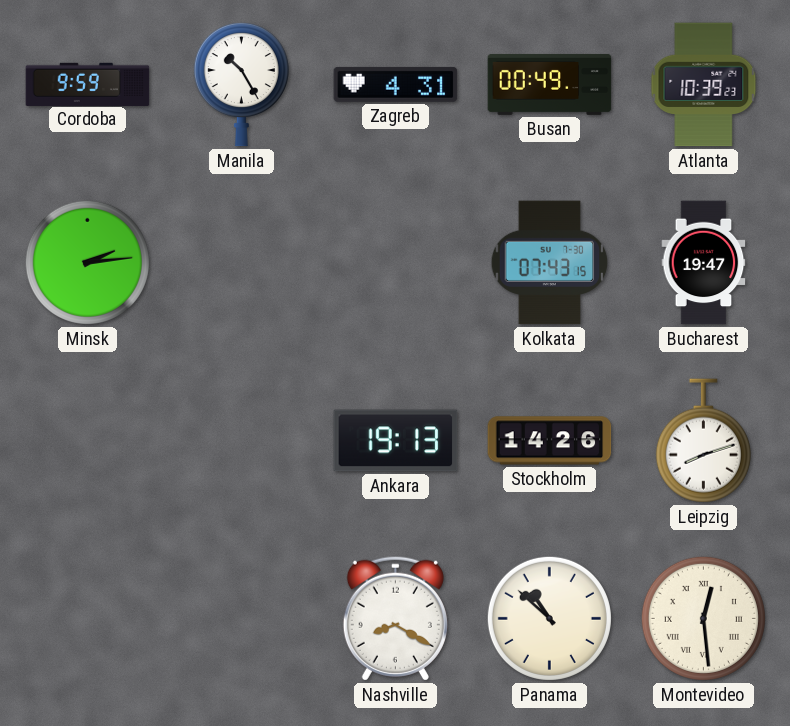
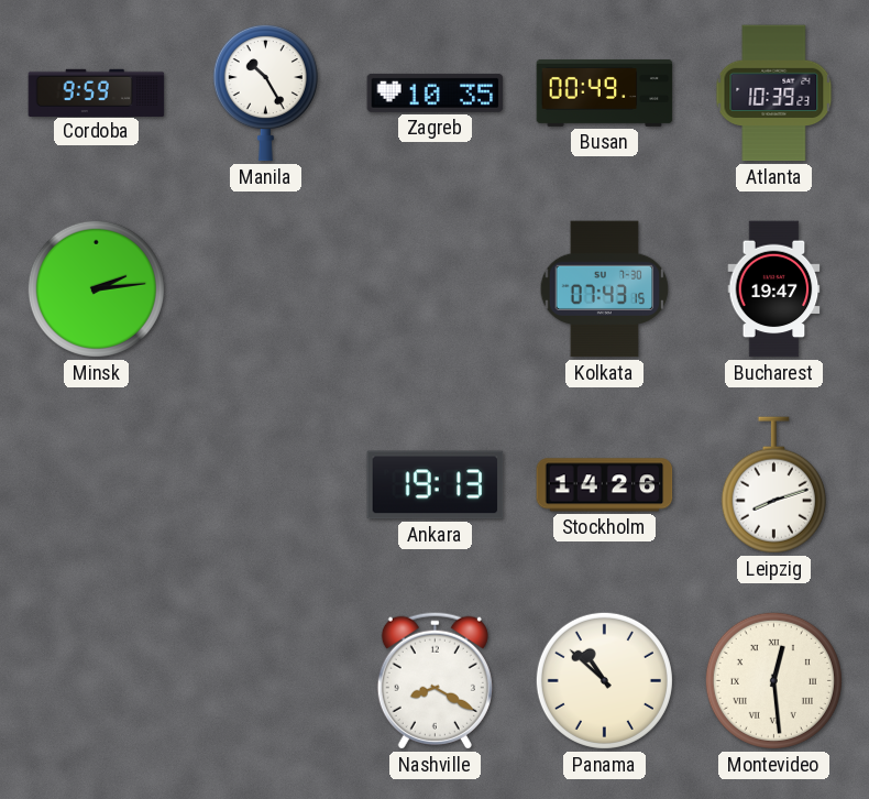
Zagreb: 4:31 -> 10:35 (436, 92)
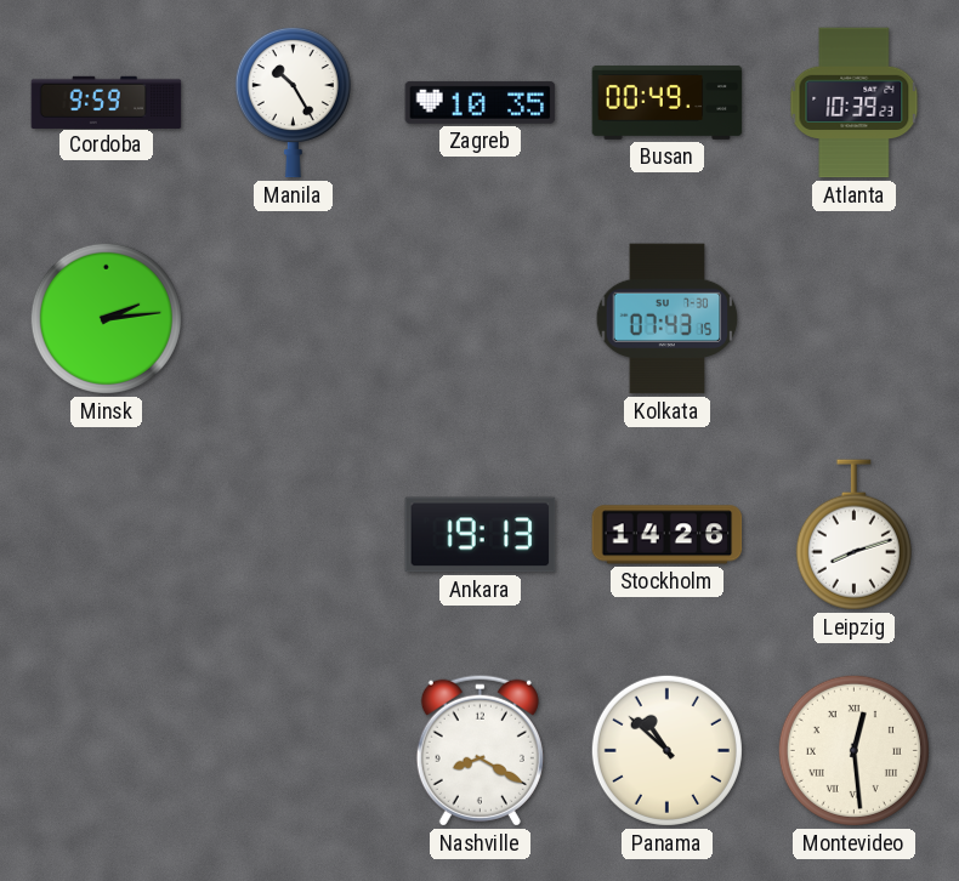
Bucharest: 19:47 -> none (774, 289)
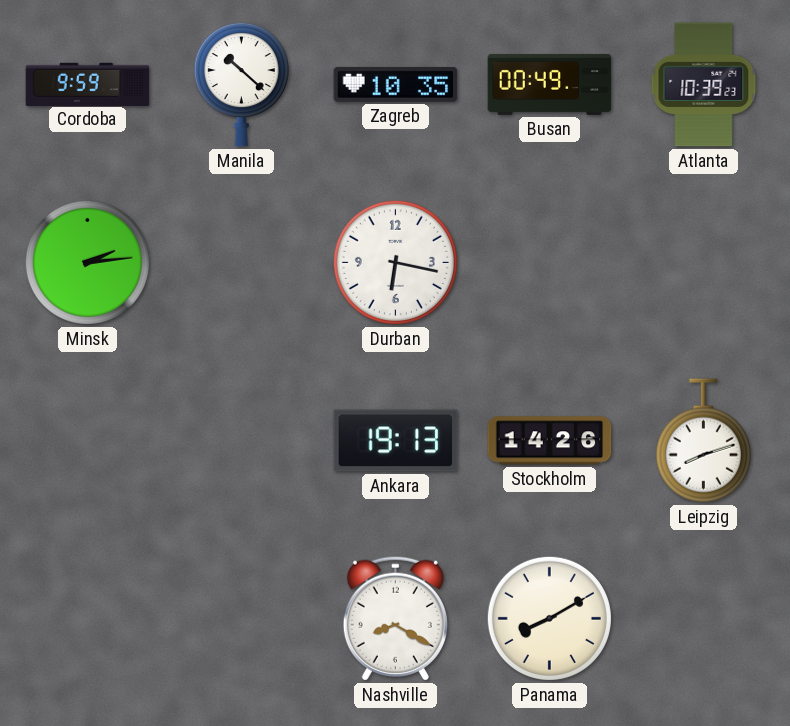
Manila: 10:25 -> 10:22 (241, 84)
Durban: none -> 6:17 (395, 262)
Kolkata: 07:43 -> none (668, 319)
Panama: 10:52 -> 8:10 (549, 618)
Montevideo: 12:29 -> none (853, 750)
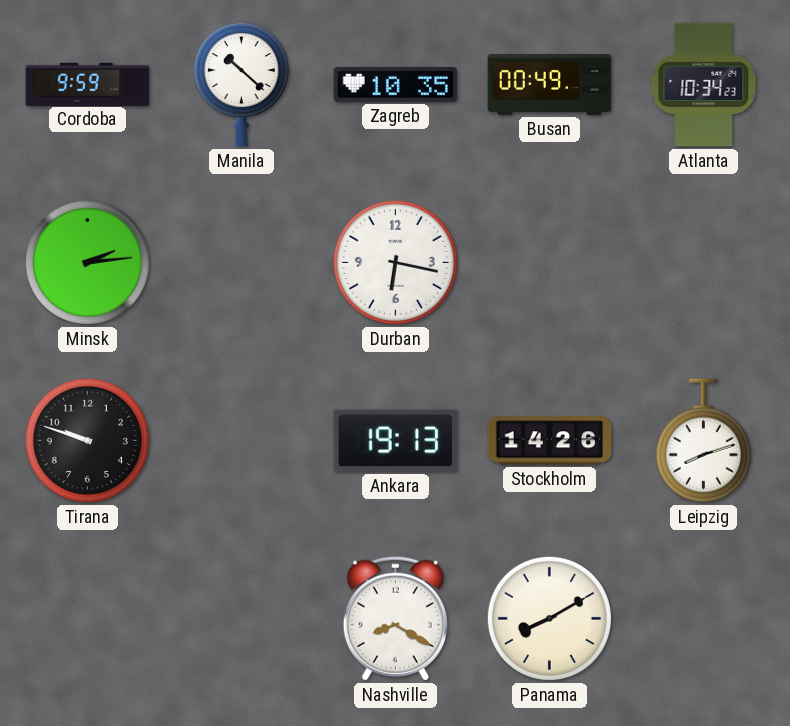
Atlanta: 10:39 -> 10:34 (704, 85)
Tirana: none -> 9:48 (87, 440)
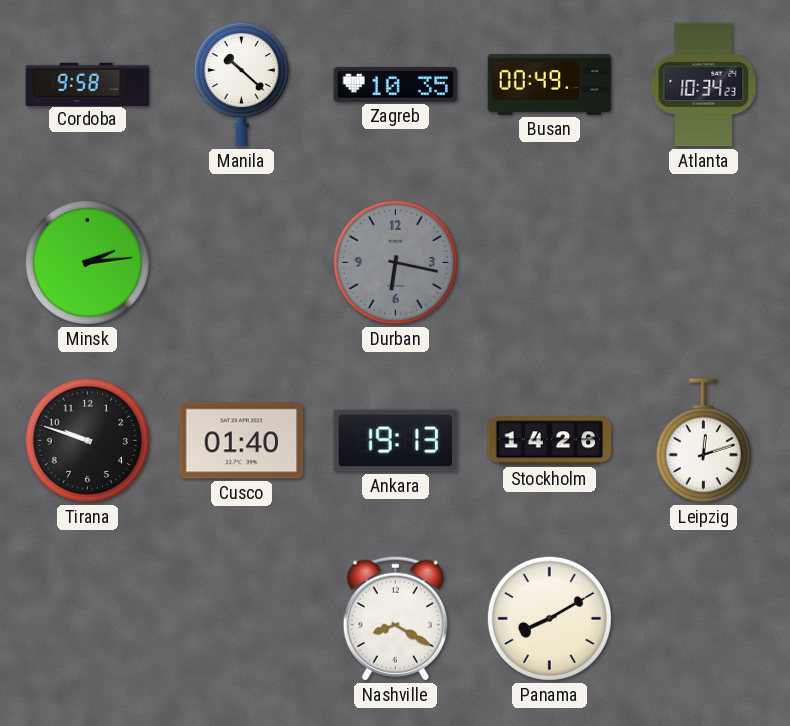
Cordoba: 9:59 -> 9:58 (88, 84)
Durban dial: white -> grey (395, 262)
Cusco: none -> 01:40 (242, 441)
Leipzig: 8:12 -> 12:12 (703, 441)
